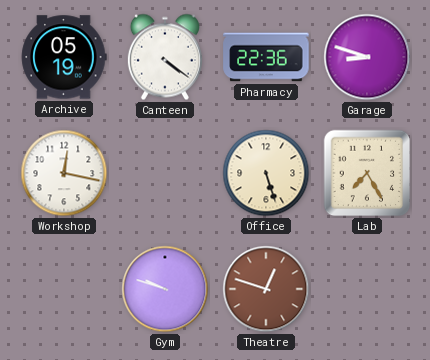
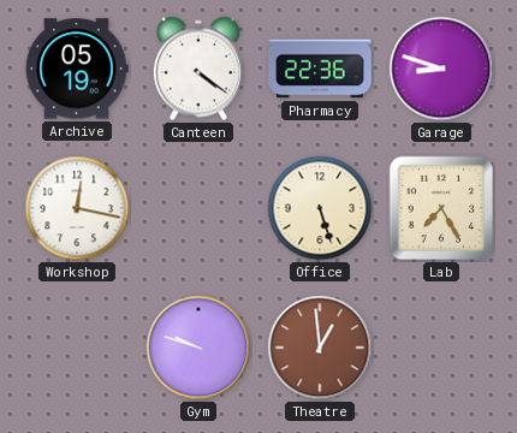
Theatre: 12:48 -> 12:59 (320, 348)
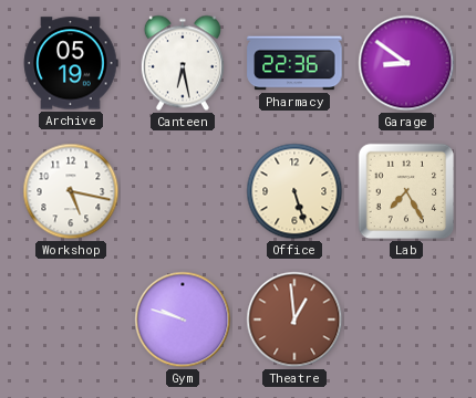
Canteen: 4:21 -> 6:28 (183, 63)
Garage: 8:48 -> 8:51 (406, 63)
Workshop: 12:17 -> 5:17 (71, 191)
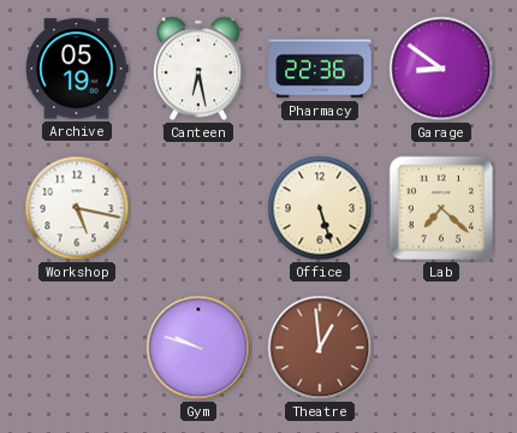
Lab: 7:25 -> 7:22 (441, 208)
